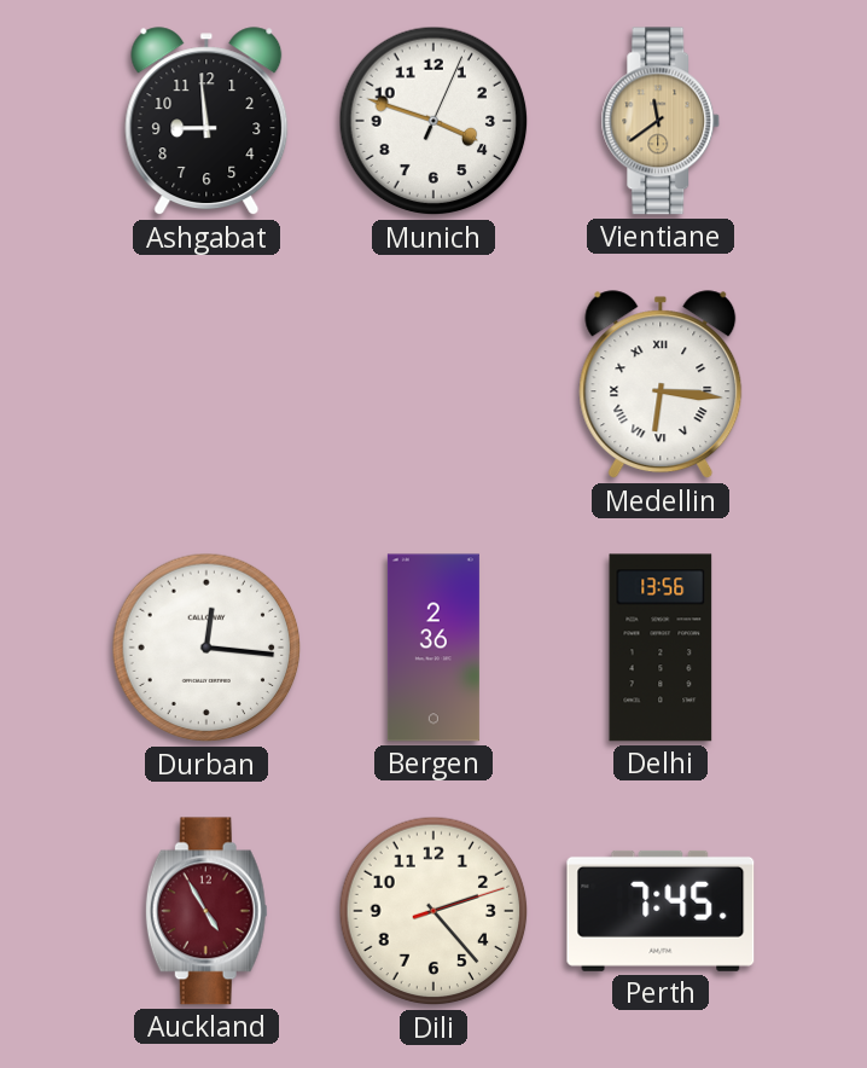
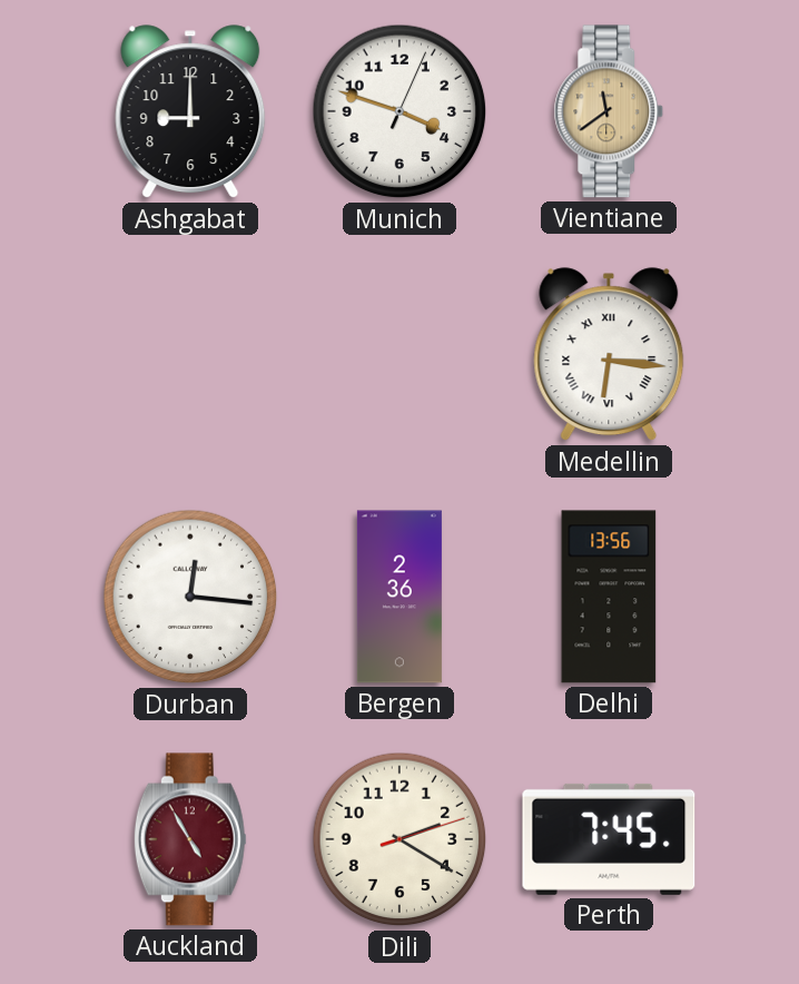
Ashgabat: 8:59 -> 9:00 (190, 112)
Dili: 2:23 -> 2:20 (399, 839)
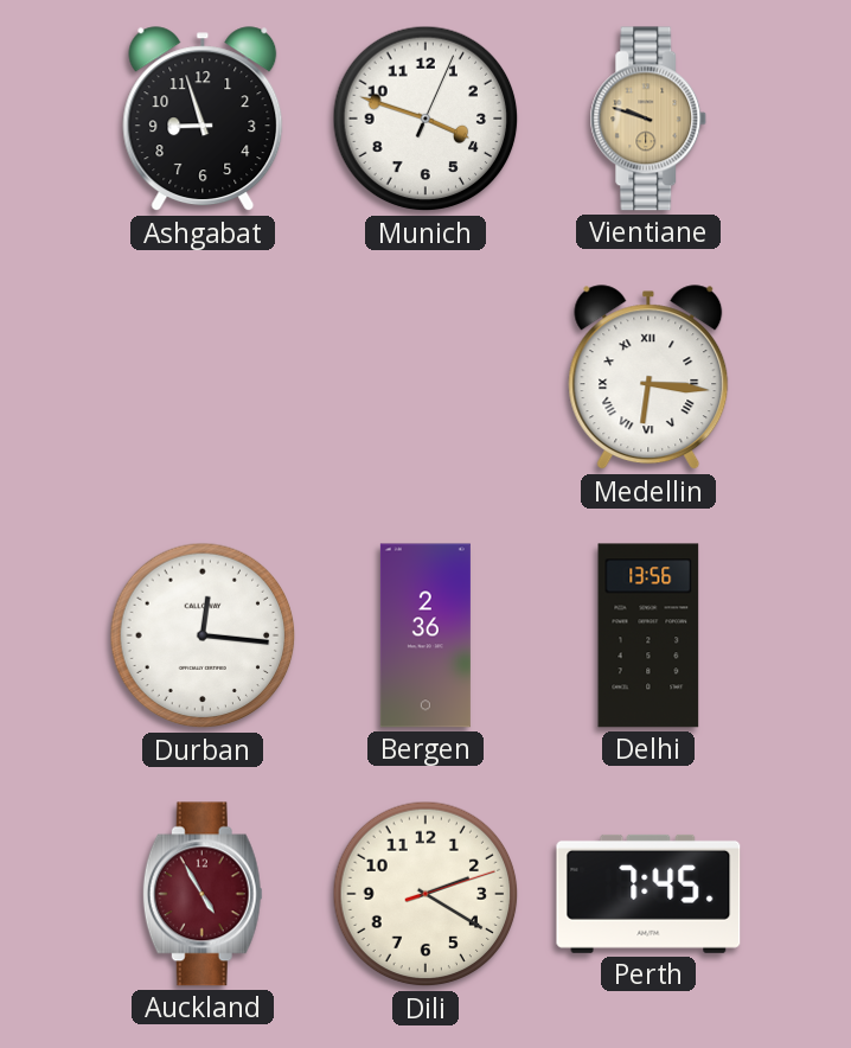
Ashgabat: 9:00 -> 8:57 (203, 120)
Vientiane: 11:39 -> 9:48 (648, 119)
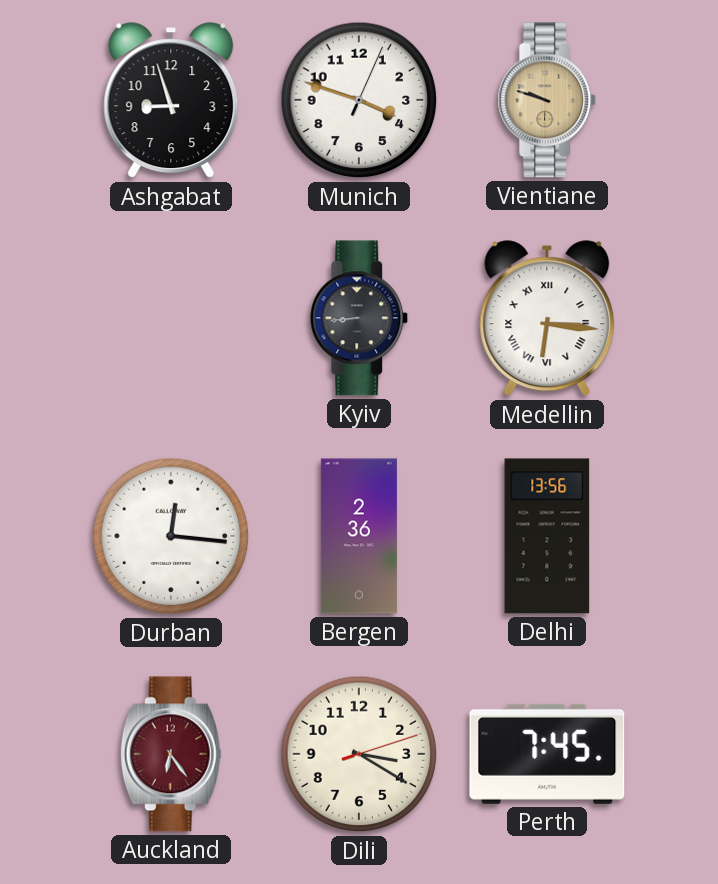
Kyiv: none -> 8:44 (359, 318)
Auckland: 4:55 -> 6:24 (171, 754)
Dili: 2:20 -> 3:20 (359, 754)
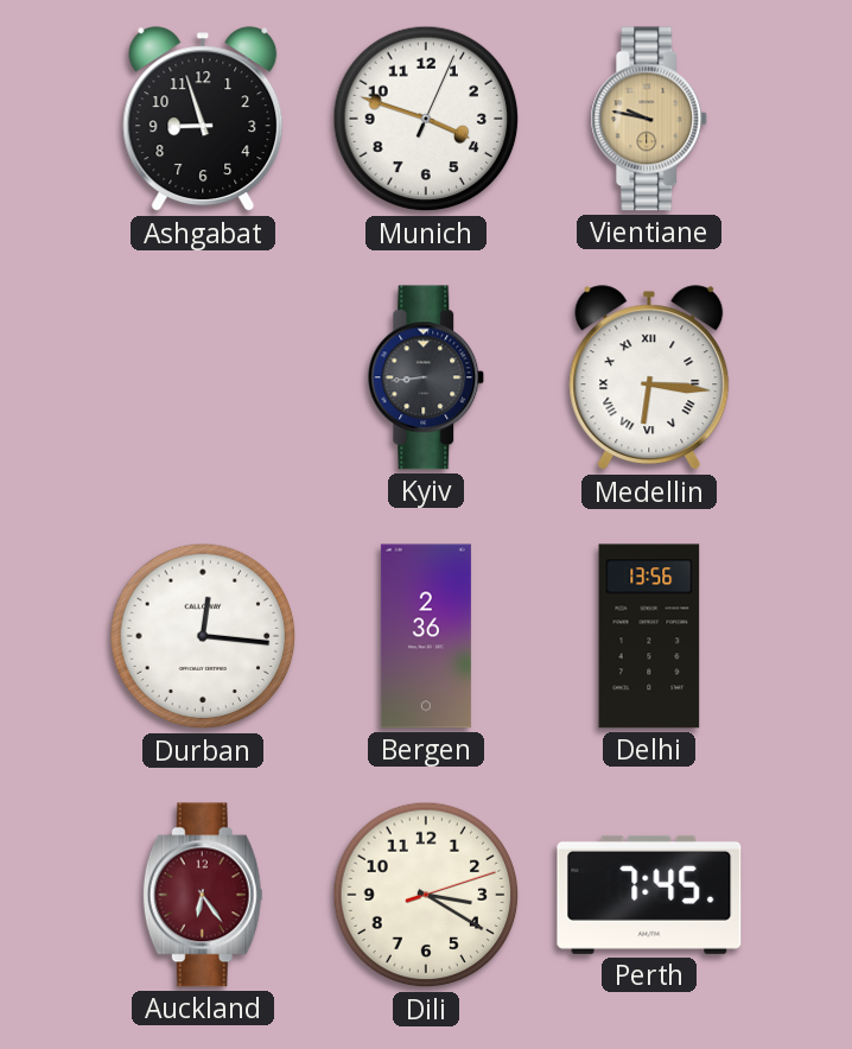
Vientiane: 9:48 -> 9:47 (649, 119)
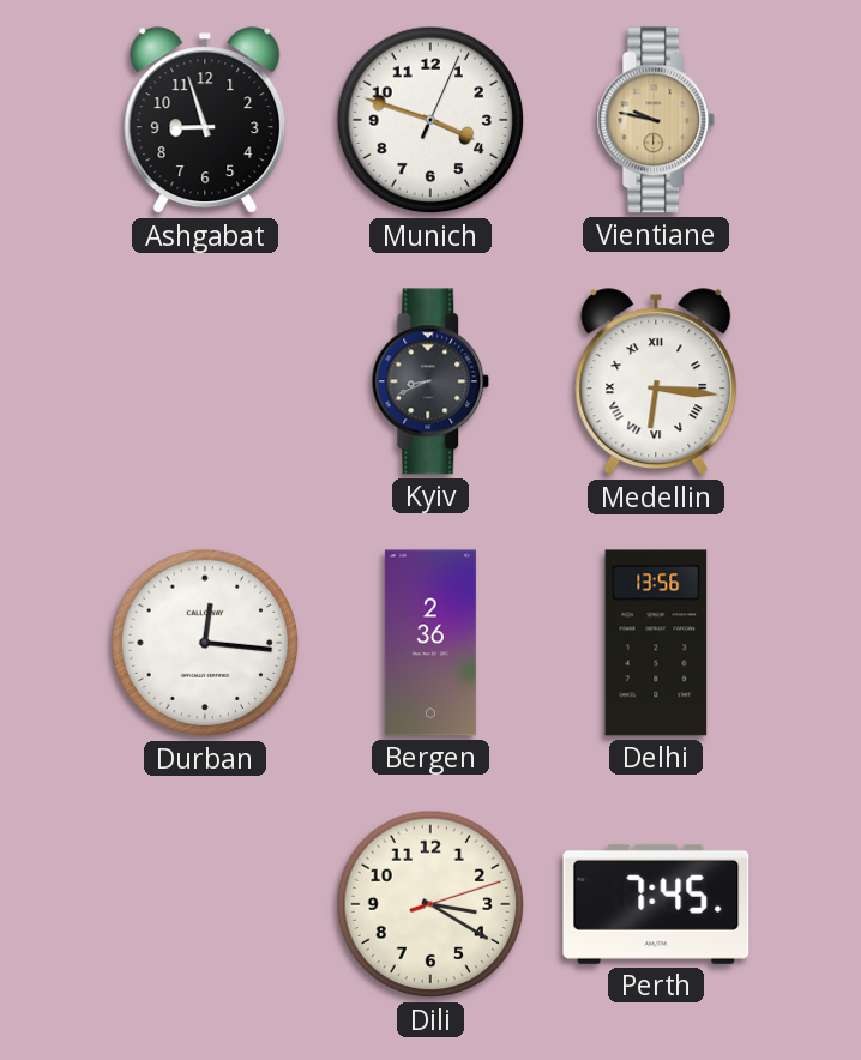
Kyiv: 8:44 -> 8:41 (431, 381)
Auckland: 6:24 -> none (203, 895)
